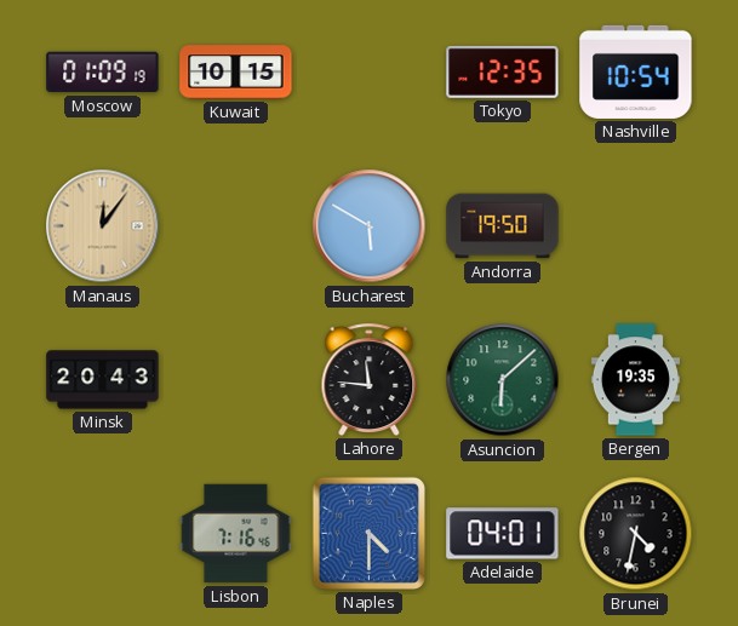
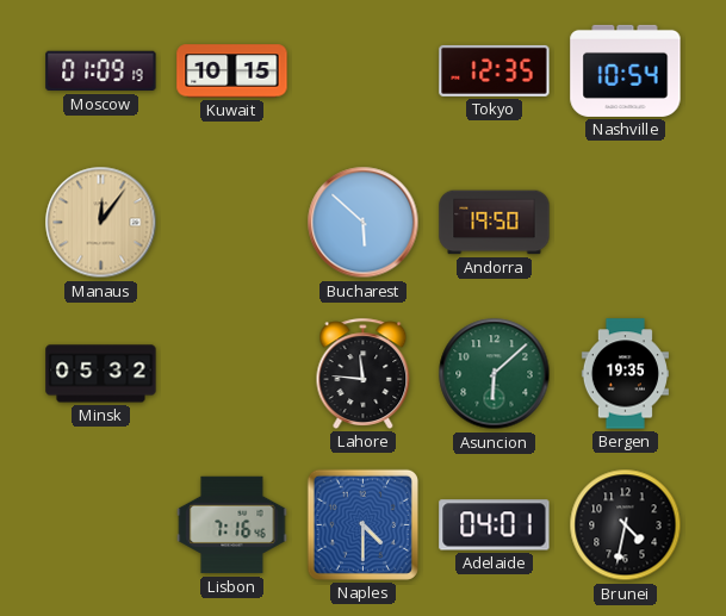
Bucharest: 5:50 -> 5:52 (364, 223)
Minsk: 20:43 -> 05:32 (101, 374)
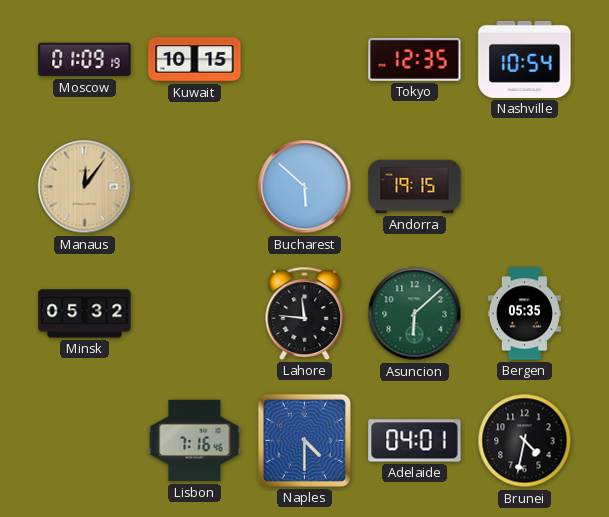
Andorra: 19:50 -> 19:15 (415, 187)
Bergen: 19:35 -> 05:35 (524, 314)
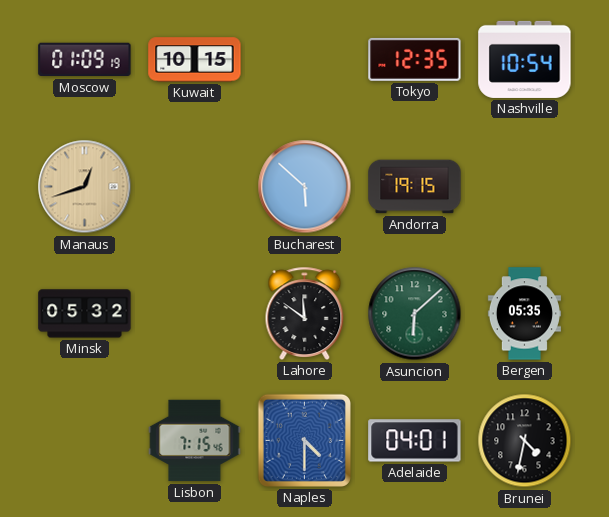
Manaus: 12:06 -> 12:42 (85, 187)
Lahore: 11:46 -> 11:51 (305, 313)
Lisbon: 7:16 -> 7:15 (195, 441)
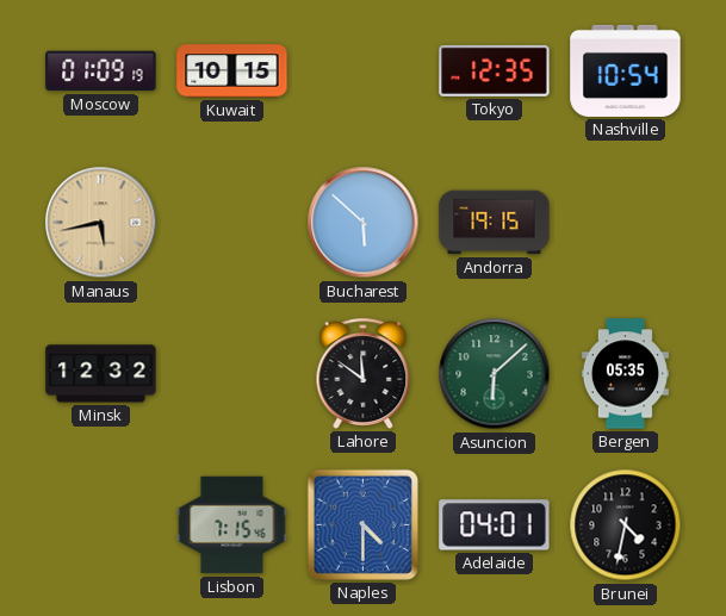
Manaus: 12:42 -> 5:43 (101, 223)
Minsk: 05:32 -> 12:32 (101, 374)
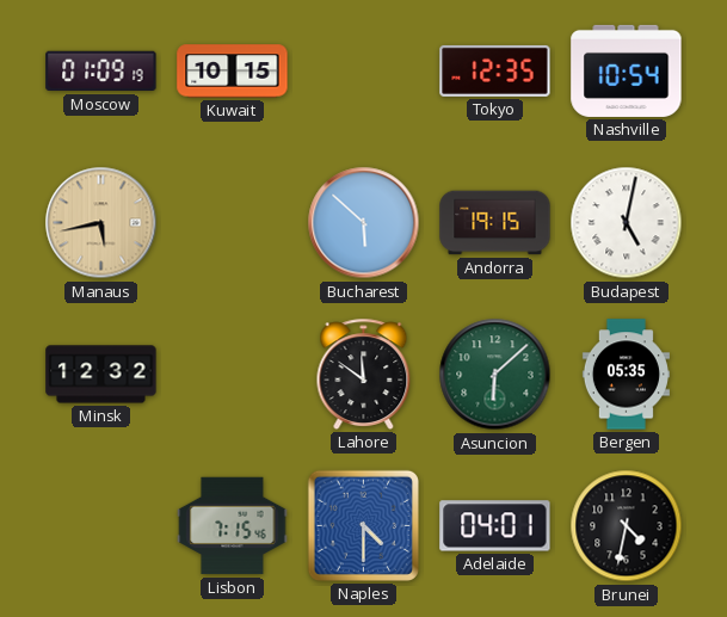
Budapest: none -> 5:02 (627, 223)
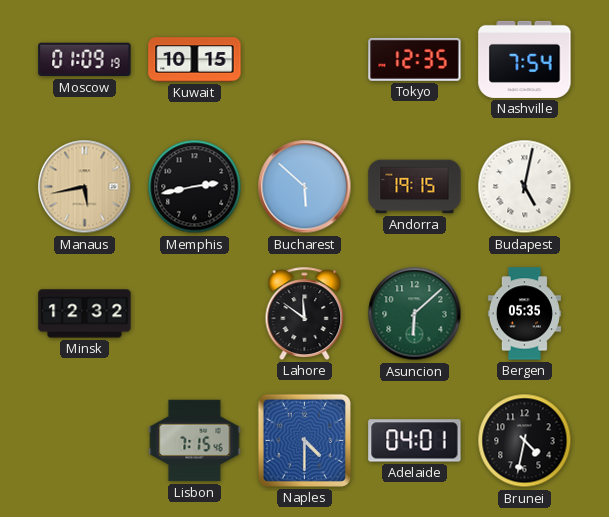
Nashville: 10:54 -> 7:54 (525, 59)
Memphis: none -> 2:43 (195, 187)
